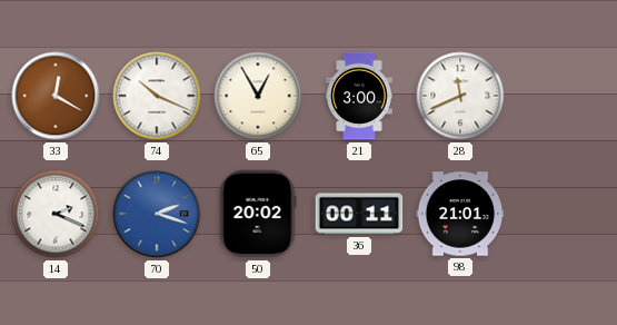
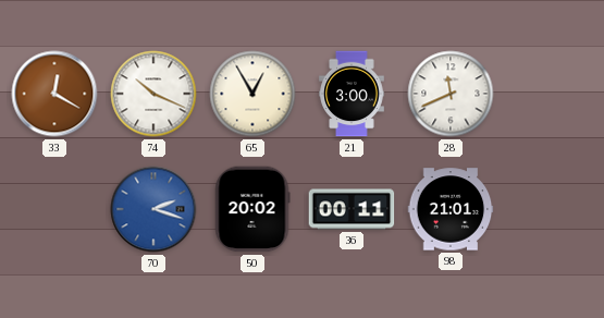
14: 2:19 -> none (56, 214)
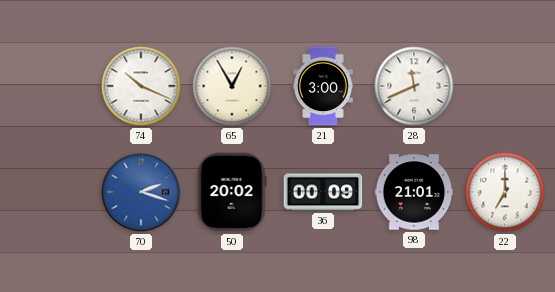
33: 12:20 -> none (54, 94)
36: 00:11 -> 00:09 (323, 192)
22: none -> 7:00 (505, 192)
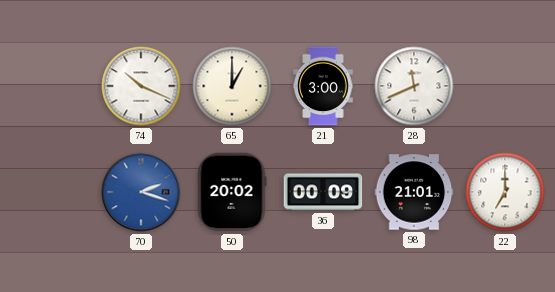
65: 12:55 -> 1:00 (232, 86)
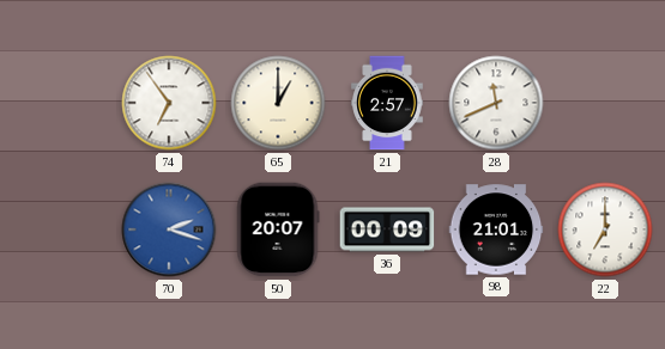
74: 10:19 -> 6:54 (169, 103)
21: 3:00 -> 2:57 (387, 103)
50: 20:02 -> 20:07 (278, 229)
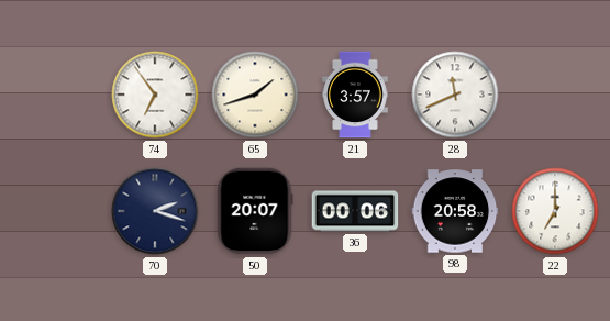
65: 1:00 -> 1:42 (255, 95)
21: 2:57 -> 3:57 (355, 95)
70 dial: blue -> navy (155, 211)
36: 00:09 -> 00:06 (355, 211)
98: 21:01 -> 20:58 (455, 211)
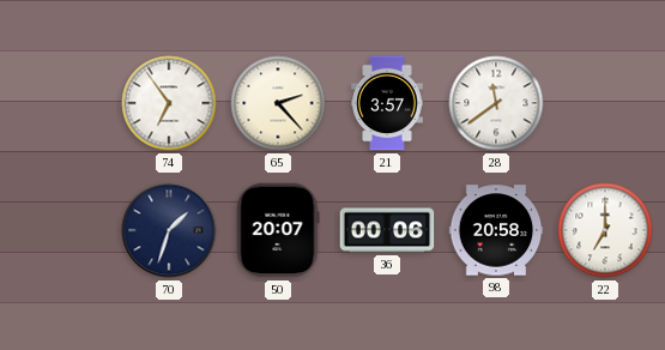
65: 1:42 -> 2:23 (278, 103)
28: 11:41 -> 11:39 (496, 103)
70: 2:18 -> 1:33 (169, 230)
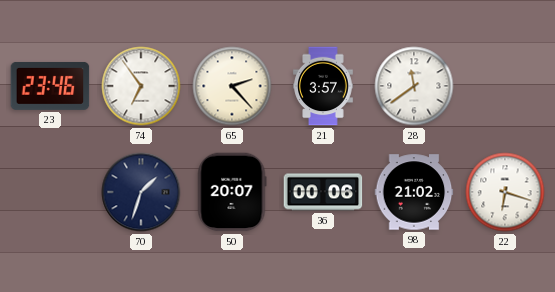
23: none -> 23:46 (50, 86)
98: 20:58 -> 21:02 (414, 192)
22: 7:00 -> 6:18 (505, 192)
